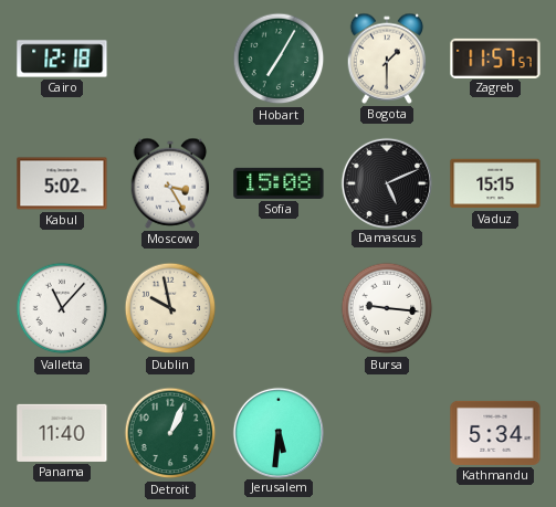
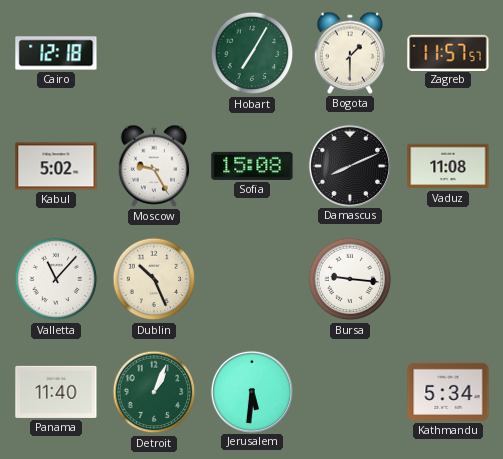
Moscow: 3:25 -> 9:25 (154, 166)
Damascus: 5:11 -> 8:11 (349, 165)
Vaduz: 15:15 -> 11:08 (448, 166)
Dublin: 9:58 -> 10:26 (154, 279)
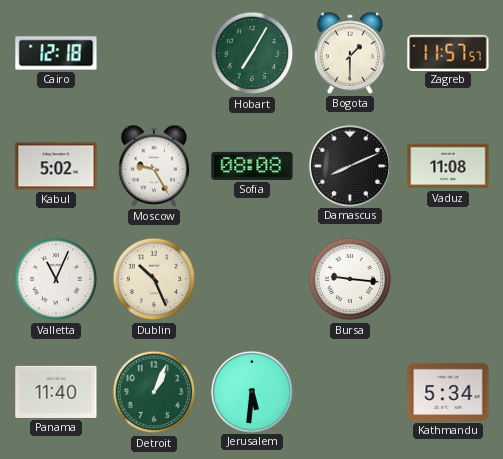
Sofia: 15:08 -> 08:08 (252, 166)
Valletta: 11:07 -> 11:04 (56, 279)
